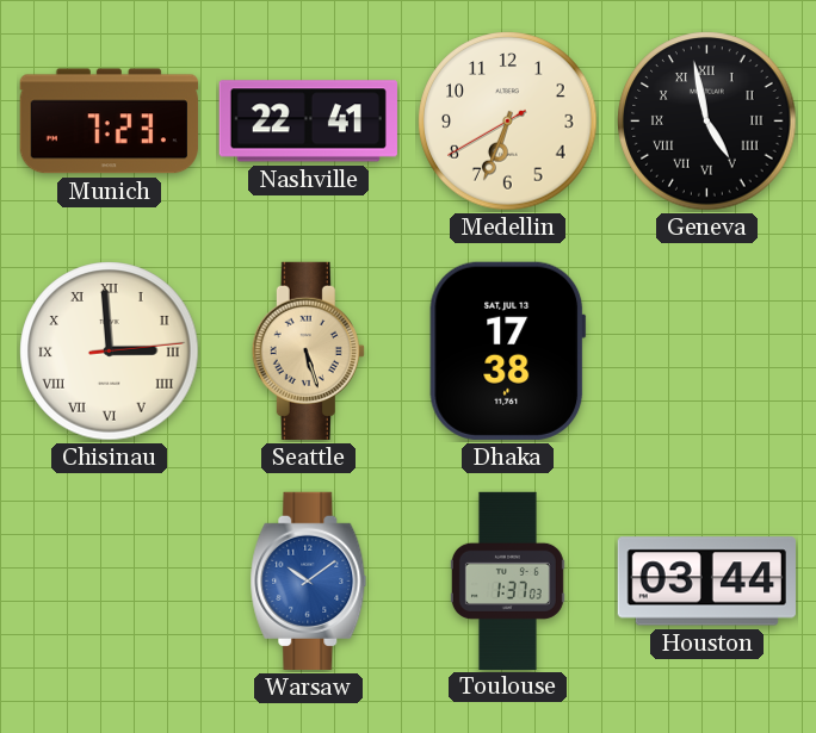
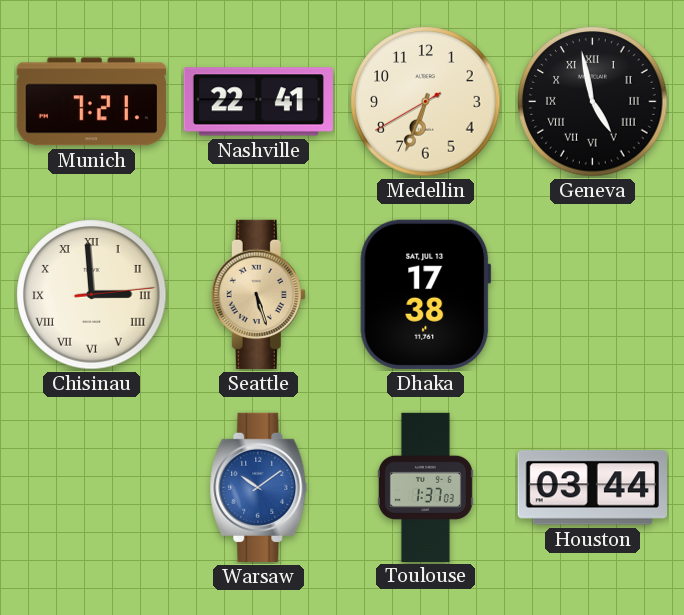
Munich: 7:23 -> 7:21 (91, 102)
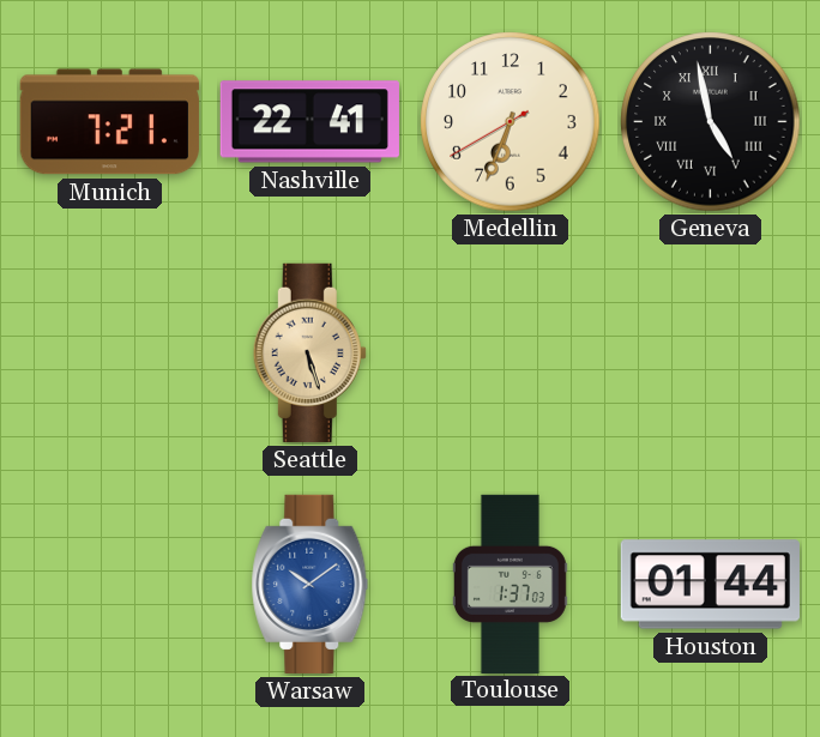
Chisinau: 2:59 -> none (92, 295)
Dhaka: 17:38 -> none (426, 294)
Houston: 03:44 -> 01:44 (710, 585)
